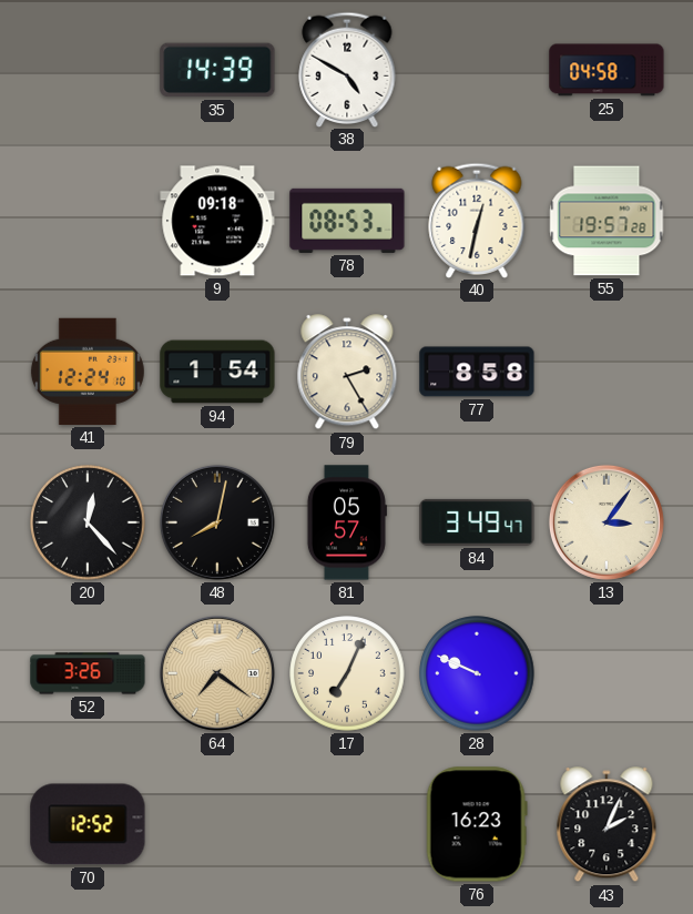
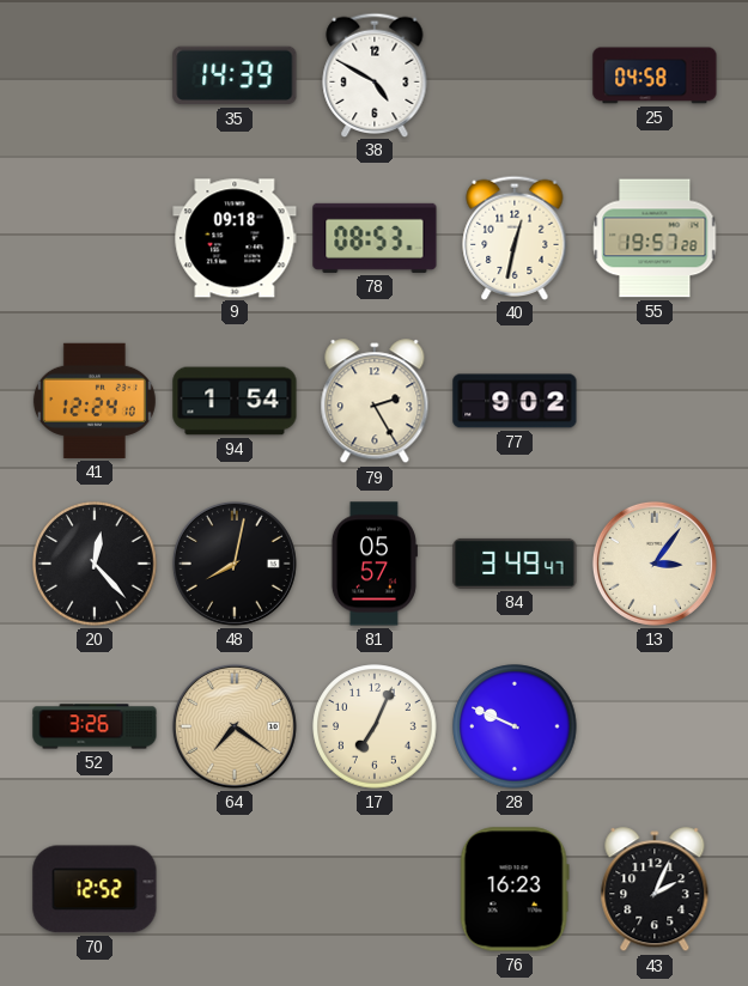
77: 8:58 -> 9:02 (515, 401)
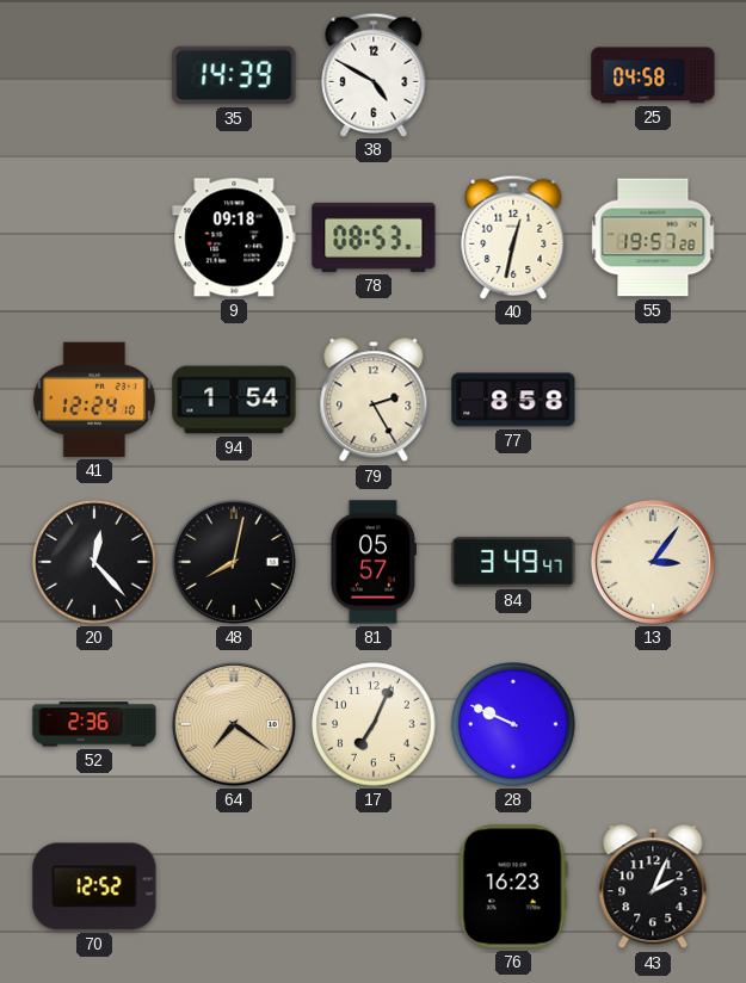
77: 9:02 -> 8:58 (513, 400)
52: 3:26 -> 2:36 (94, 724)
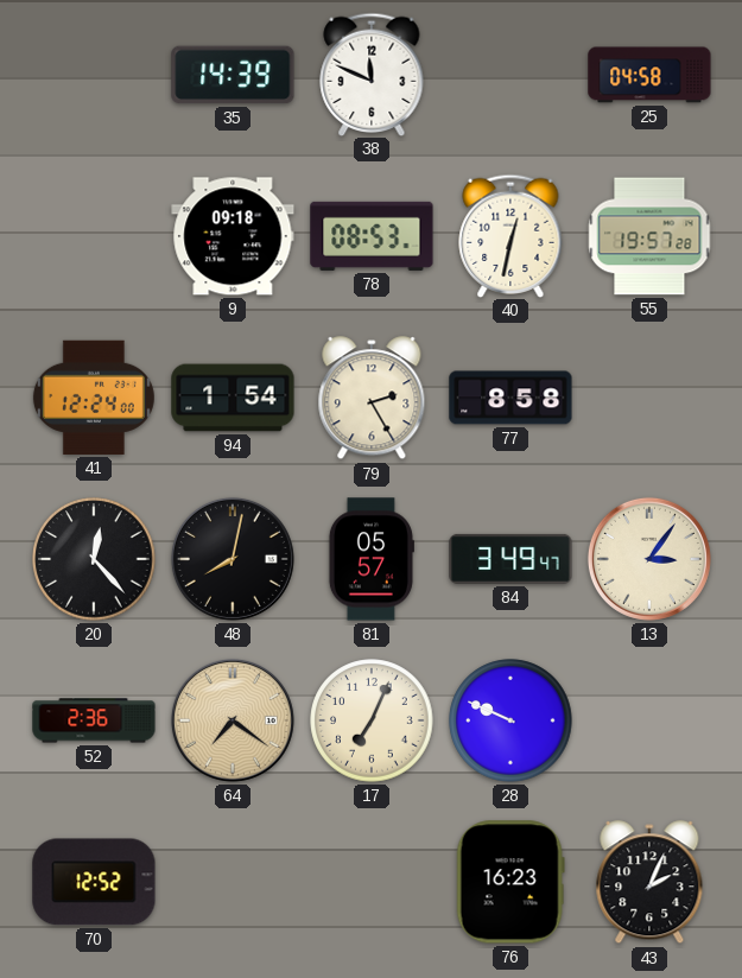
38: 4:50 -> 11:49 (372, 74)
41: 12:24:10 -> 12:24:00 (94, 398)
